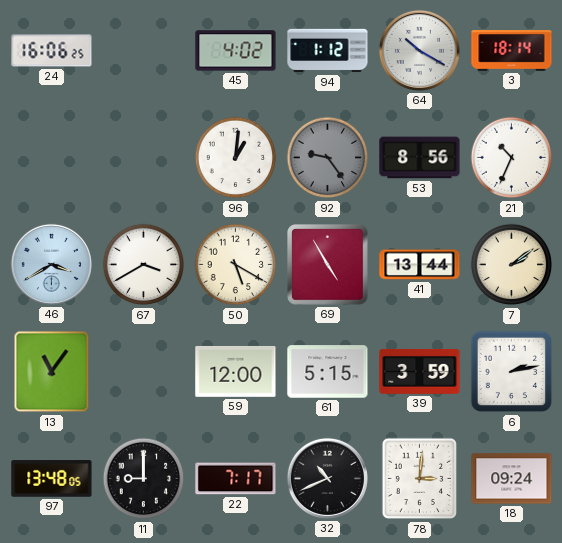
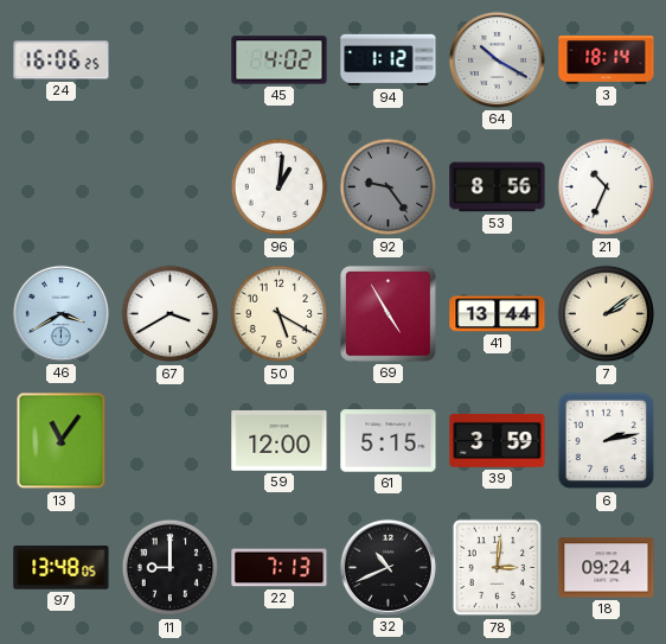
22: 7:17 -> 7:13 (280, 568)
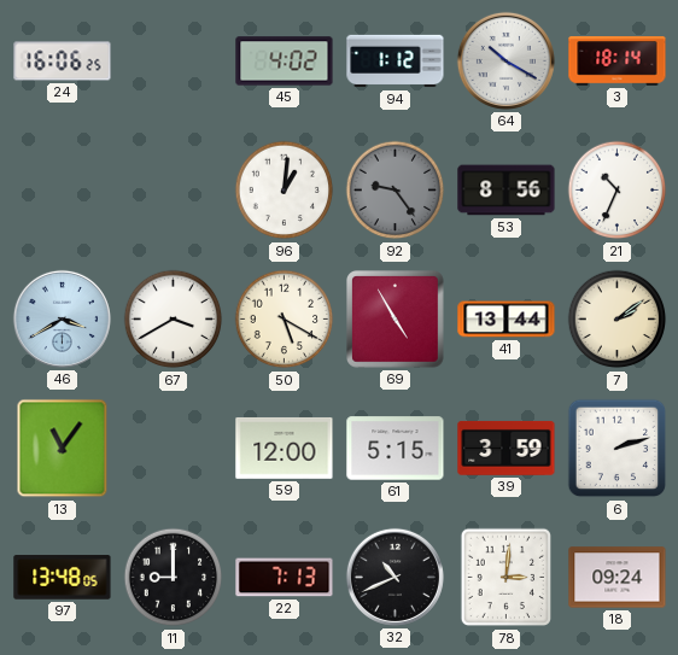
6: 2:13 -> 2:12 (618, 449)
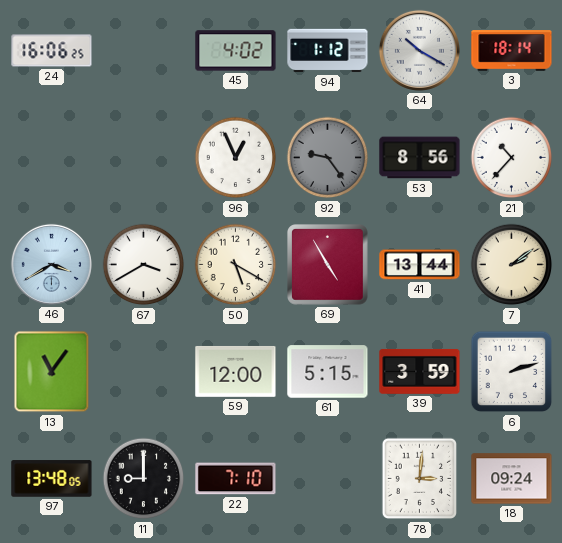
96: 1:01 -> 12:56 (236, 158)
21: 10:34 -> 10:37 (512, 158)
22: 7:13 -> 7:10 (236, 479)
32: 10:41 -> none (394, 577)
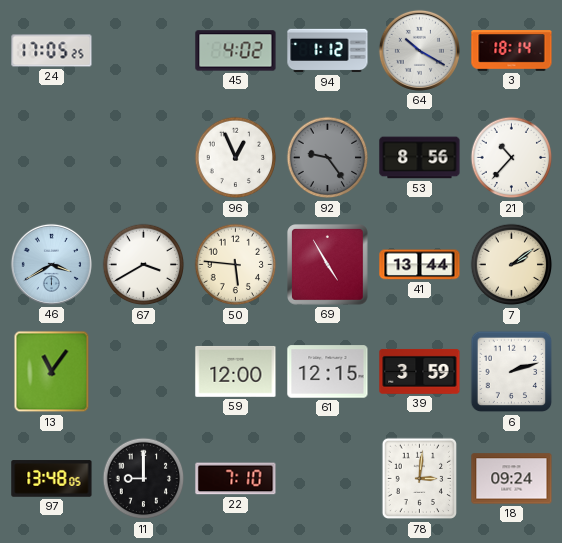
24: 16:06 -> 17:05 (52, 51)
50: 5:20 -> 5:46 (236, 265)
61: 5:15 -> 12:15 (328, 372)
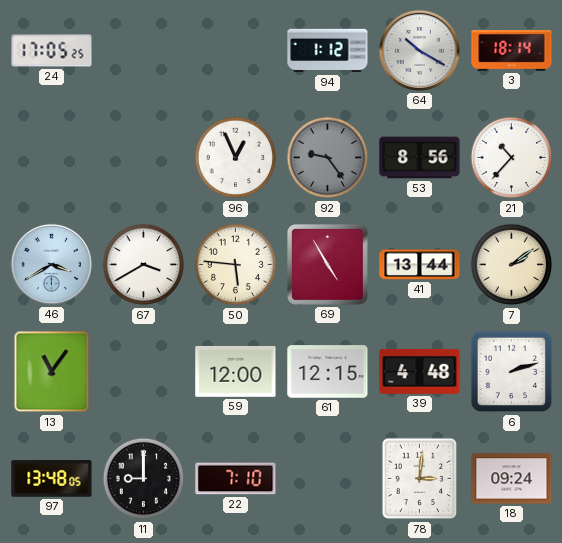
45: 4:02 -> none (236, 51)
39: 3:59 -> 4:48 (420, 371)
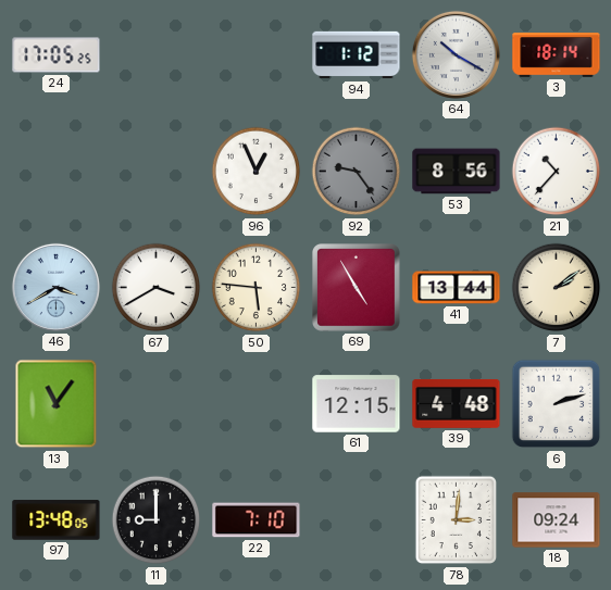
59: 12:00 -> none (236, 371)
